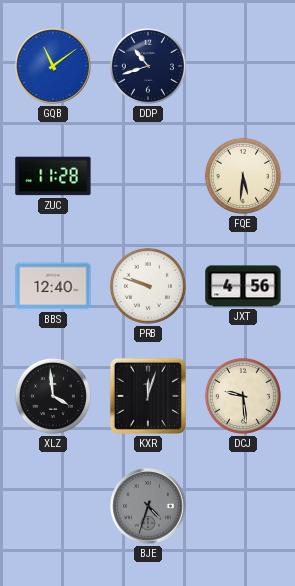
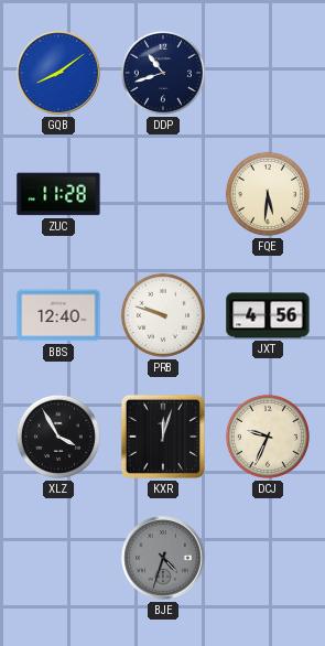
GQB: 11:09 -> 8:09 (58, 73)
XLZ: 3:59 -> 3:55 (58, 437)
DCJ: 9:29 -> 9:34 (268, 437)
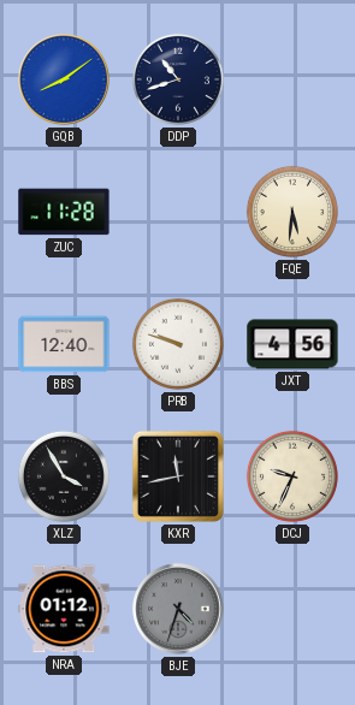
KXR: 12:03 -> 11:43 (178, 476)
NRA: none -> 01:12 (64, 609)
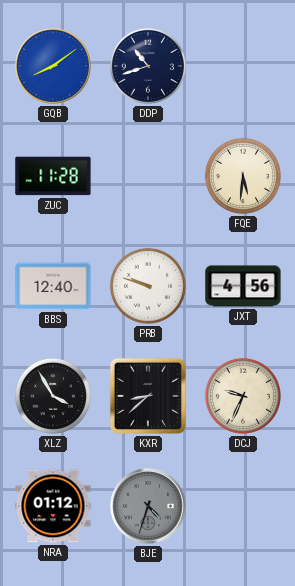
KXR: 11:43 -> 8:38 (148, 396)
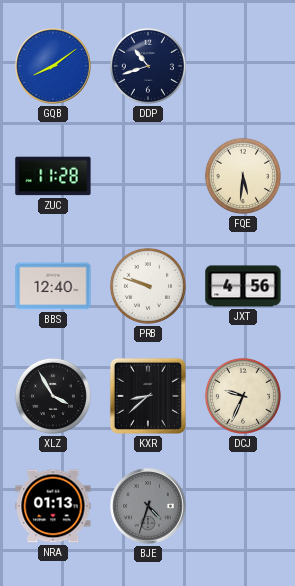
NRA: 01:12 -> 01:13 (53, 506)
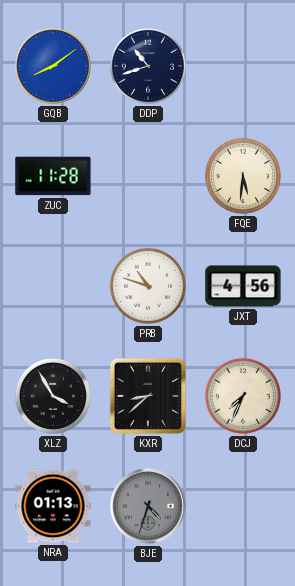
BBS: 12:40 -> none (53, 286)
PRB: 9:48 -> 10:48 (148, 286)
DCJ: 9:34 -> 7:34 (243, 396)
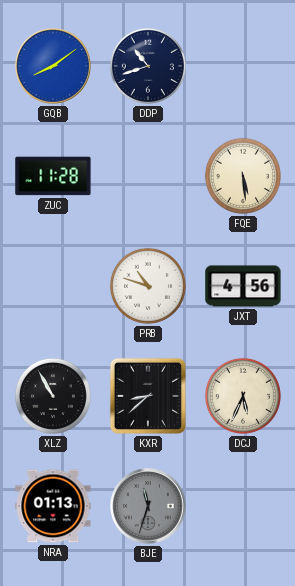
FQE: 5:31 -> 5:29 (243, 176)
XLZ: 3:55 -> 10:55 (53, 396)
DCJ: 7:34 -> 5:34 (243, 396)
BJE: 4:33 -> 11:33 (148, 506)
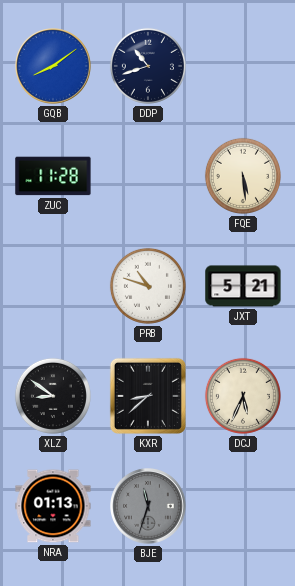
JXT: 4:56 -> 5:21 (243, 286)
XLZ: 10:55 -> 8:51 (53, 396)
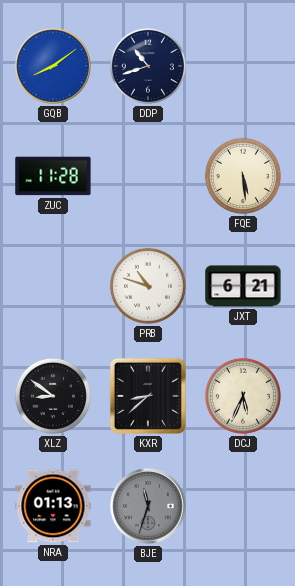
JXT: 5:21 -> 6:21 (243, 286)
